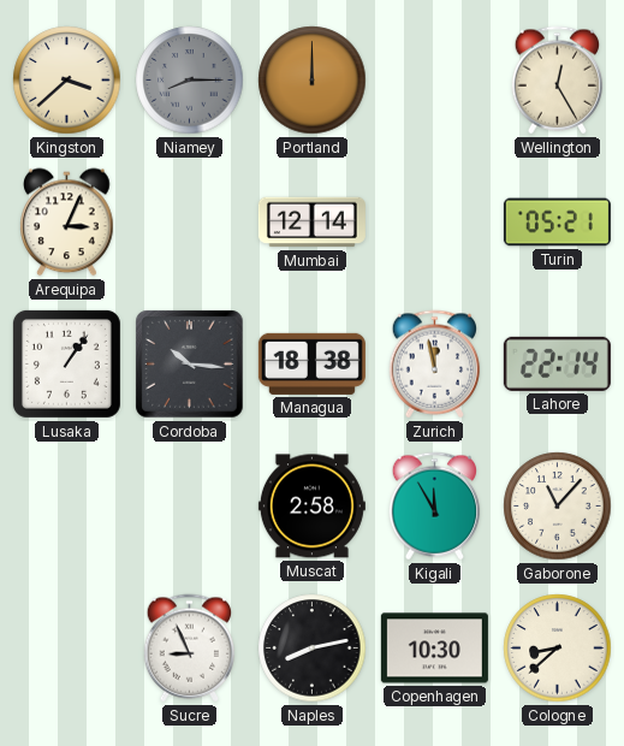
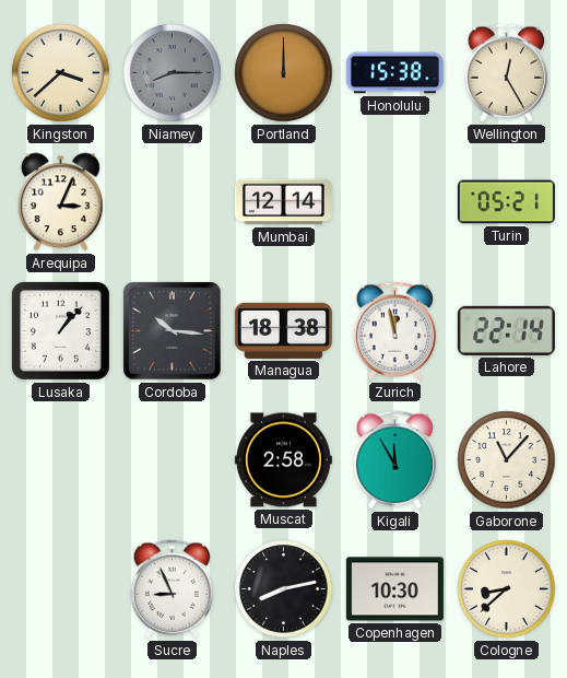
Honolulu: none -> 15:38 (394, 73)
Lusaka: 1:06 -> 1:07 (60, 330)
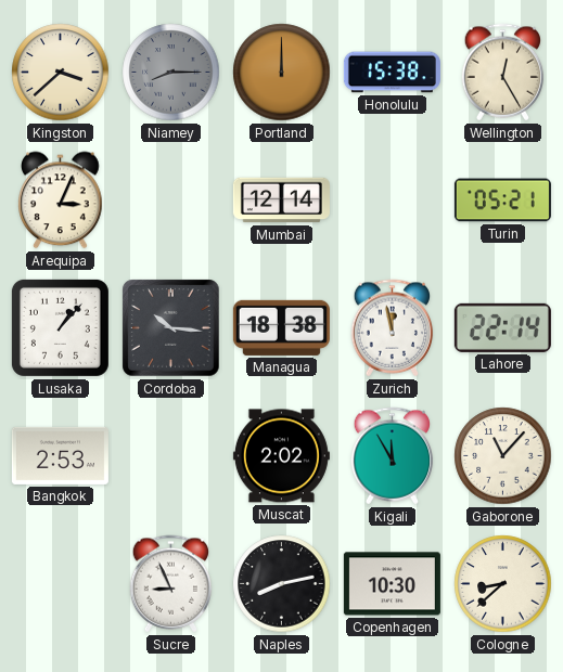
Bangkok: none -> 2:53 (60, 455)
Muscat: 2:58 -> 2:02 (281, 456)
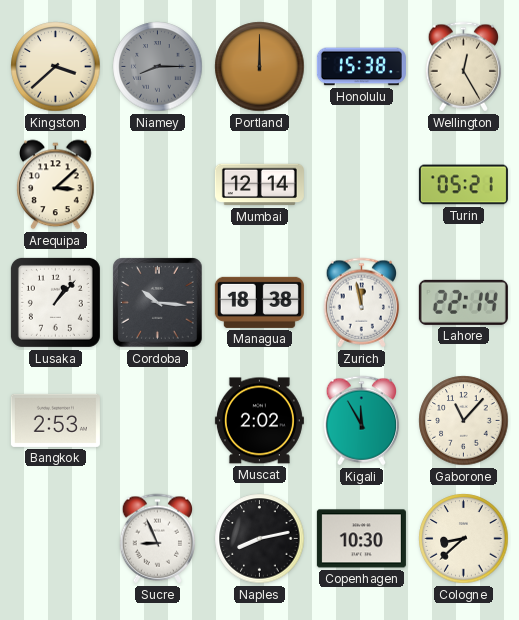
Arequipa: 3:04 -> 3:08 (56, 185)
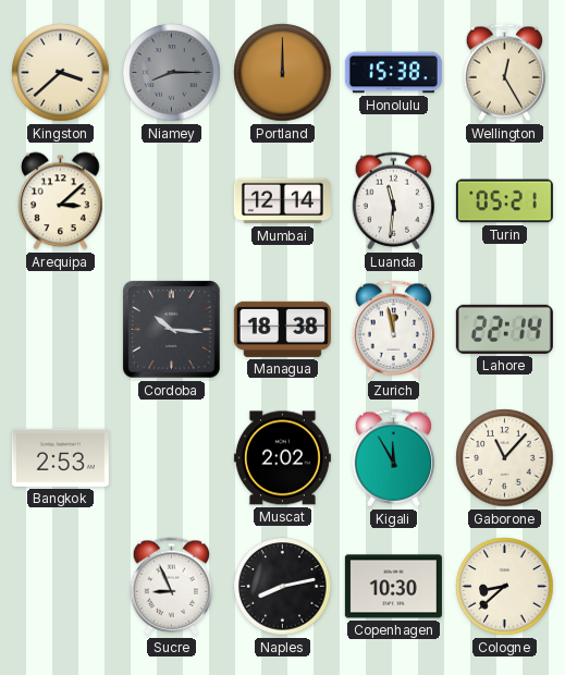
Luanda: none -> 11:31 (394, 201)
Lusaka: 1:07 -> none (55, 302)
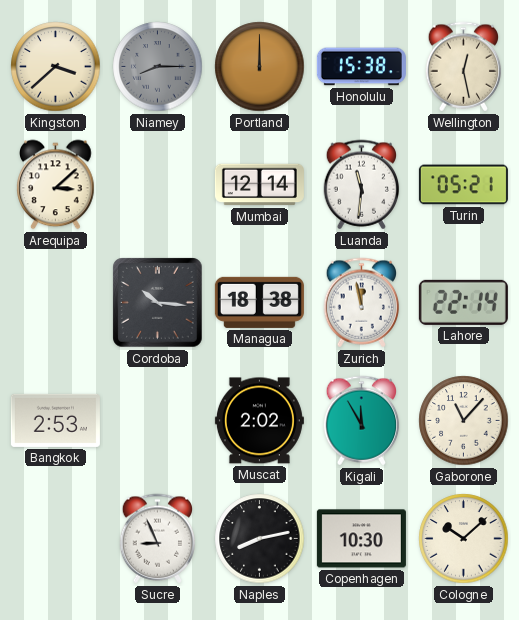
Wellington: 12:25 -> 12:28 (464, 67)
Cologne: 8:38 -> 10:08 (464, 539)
